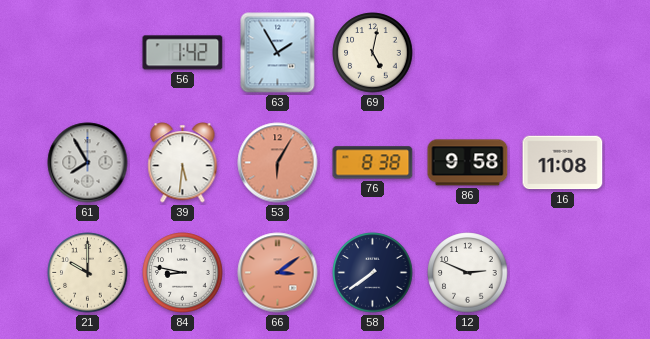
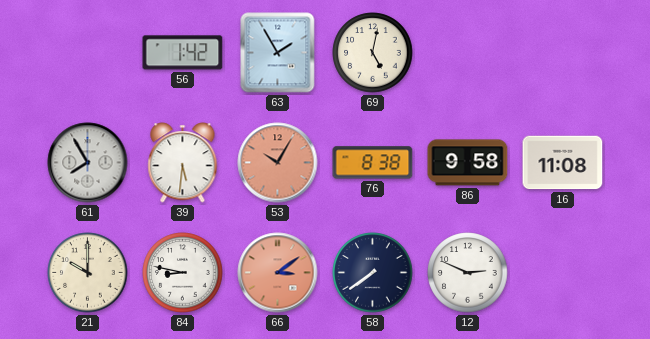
53: 6:05 -> 10:05 (278, 163)
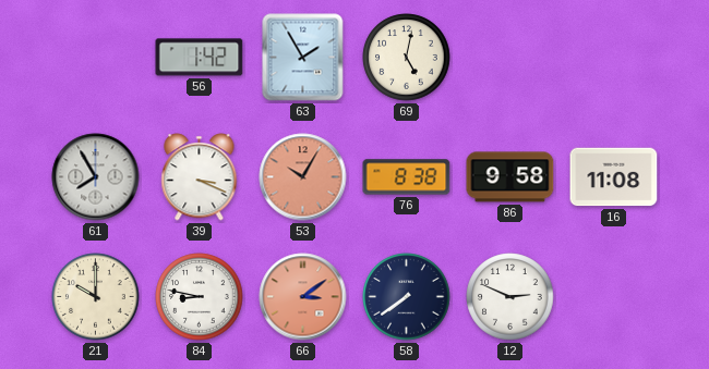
39: 5:31 -> 3:19 (200, 177)
